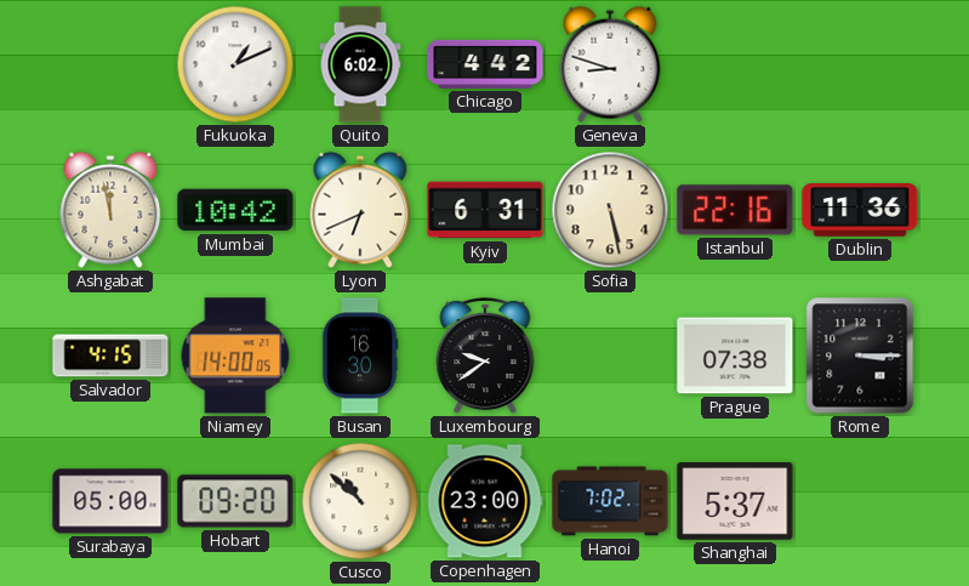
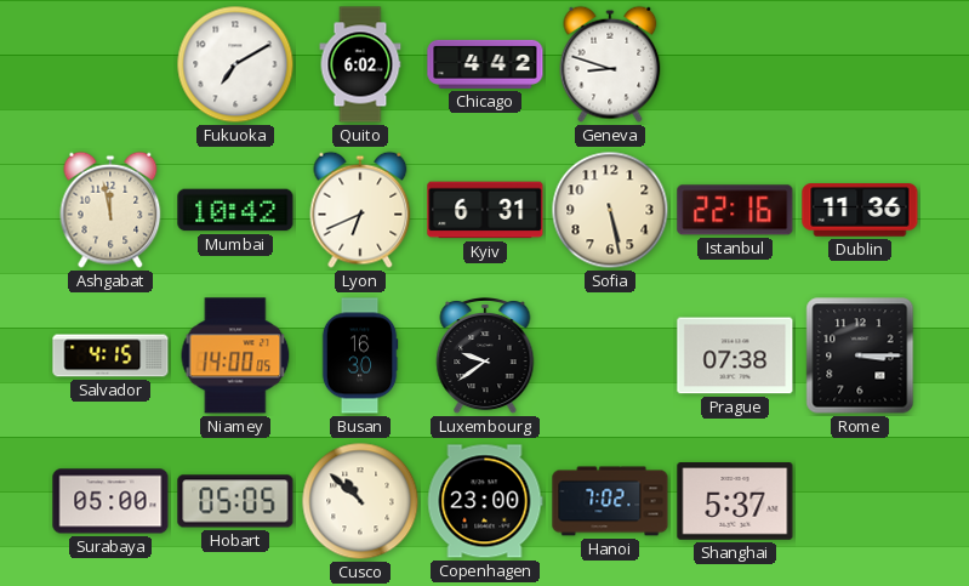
Fukuoka: 1:11 -> 7:10 (235, 64)
Hobart: 09:20 -> 05:05 (235, 501)
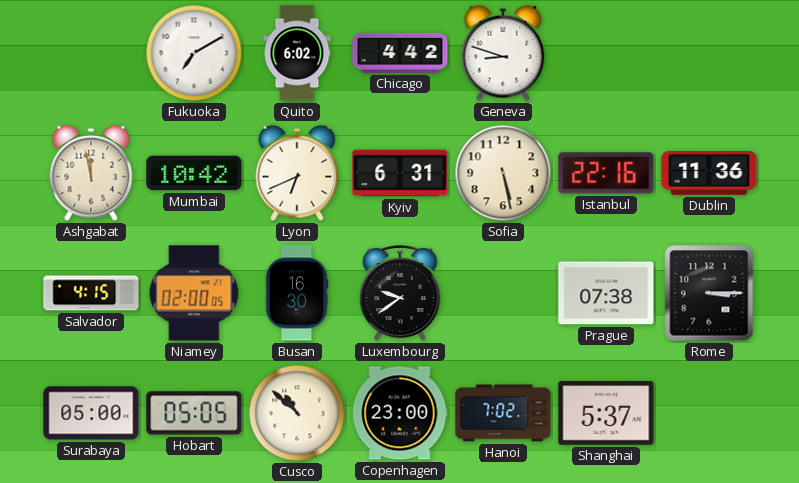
Niamey: 14:00 -> 02:00 (194, 293)
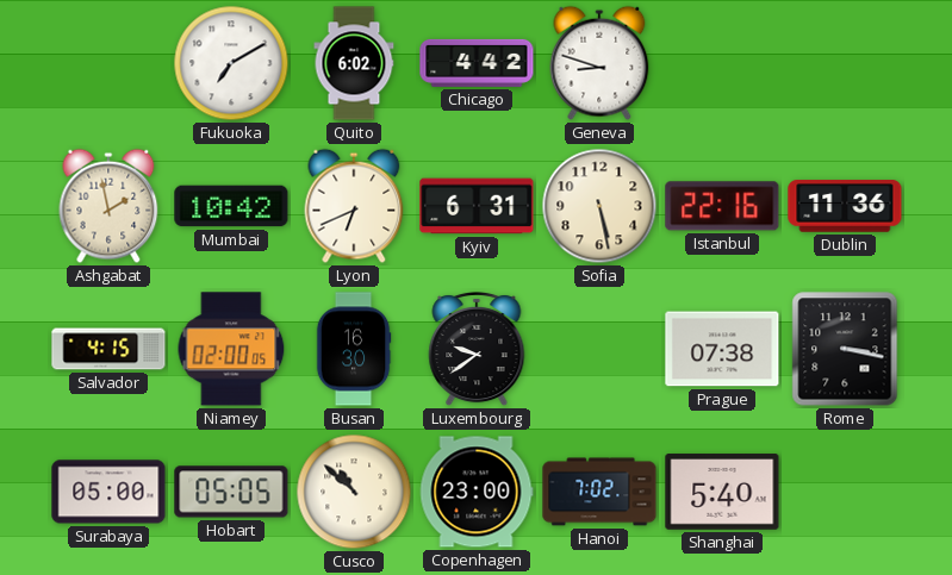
Ashgabat: 11:58 -> 1:58 (108, 206)
Rome: 3:15 -> 3:17 (845, 349)
Shanghai: 5:37 -> 5:40 (722, 492)
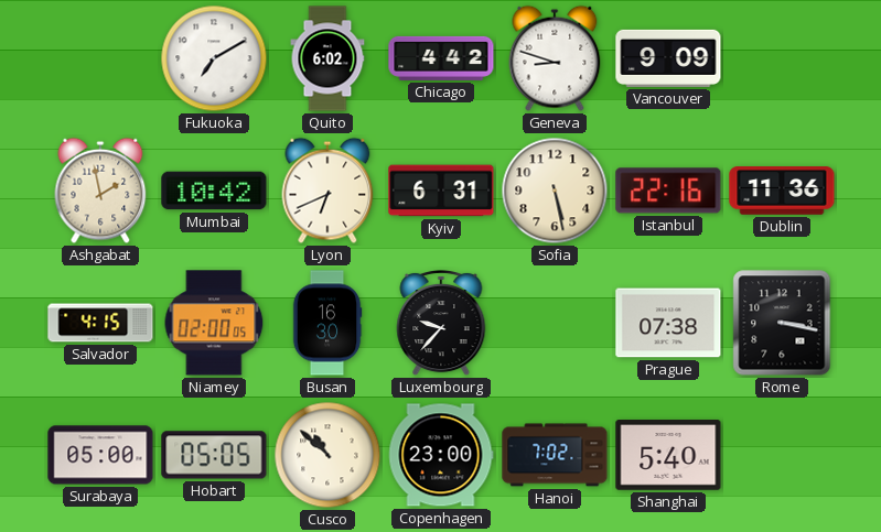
Vancouver: none -> 9:09 (668, 58)
Luxembourg: 9:39 -> 9:37 (441, 323)
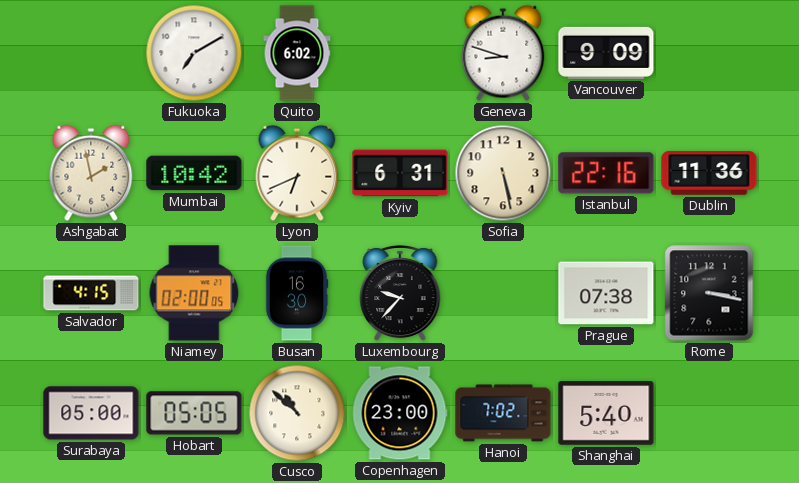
Chicago: 4:42 -> none (441, 58)
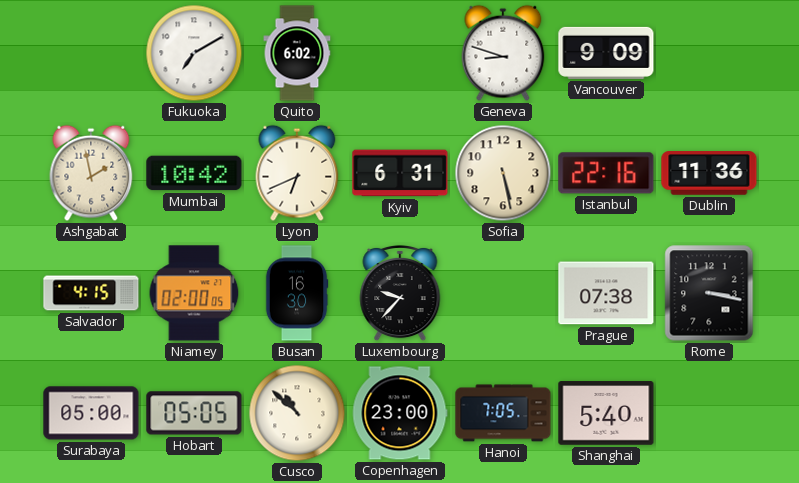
Hanoi: 7:02 -> 7:05 (503, 413)
